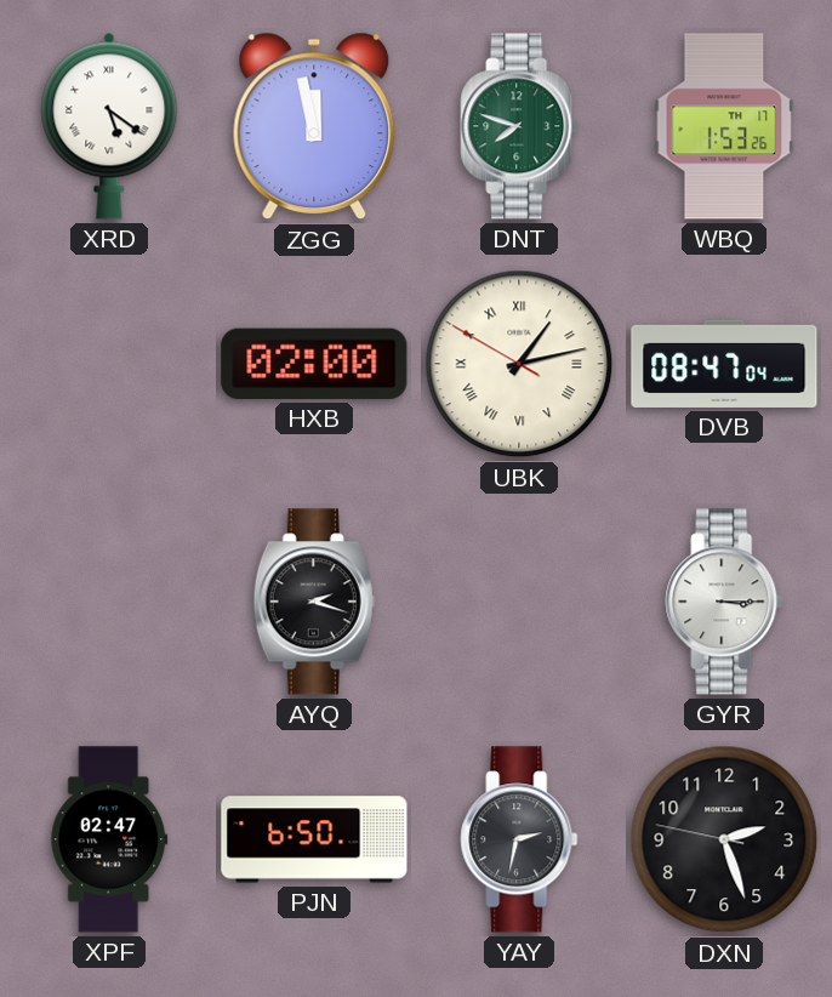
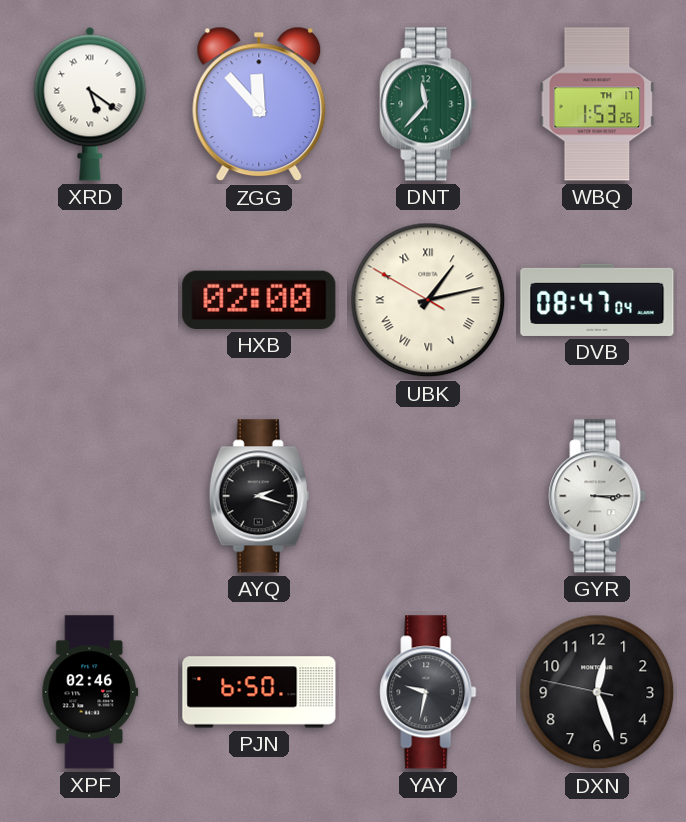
ZGG: 11:58 -> 11:53 (259, 104)
DNT: 7:48 -> 11:37 (428, 104)
XPF: 02:47 -> 02:46 (90, 692)
YAY: 2:32 -> 9:32 (428, 692)
DXN: 2:26 -> 12:26 (597, 692)
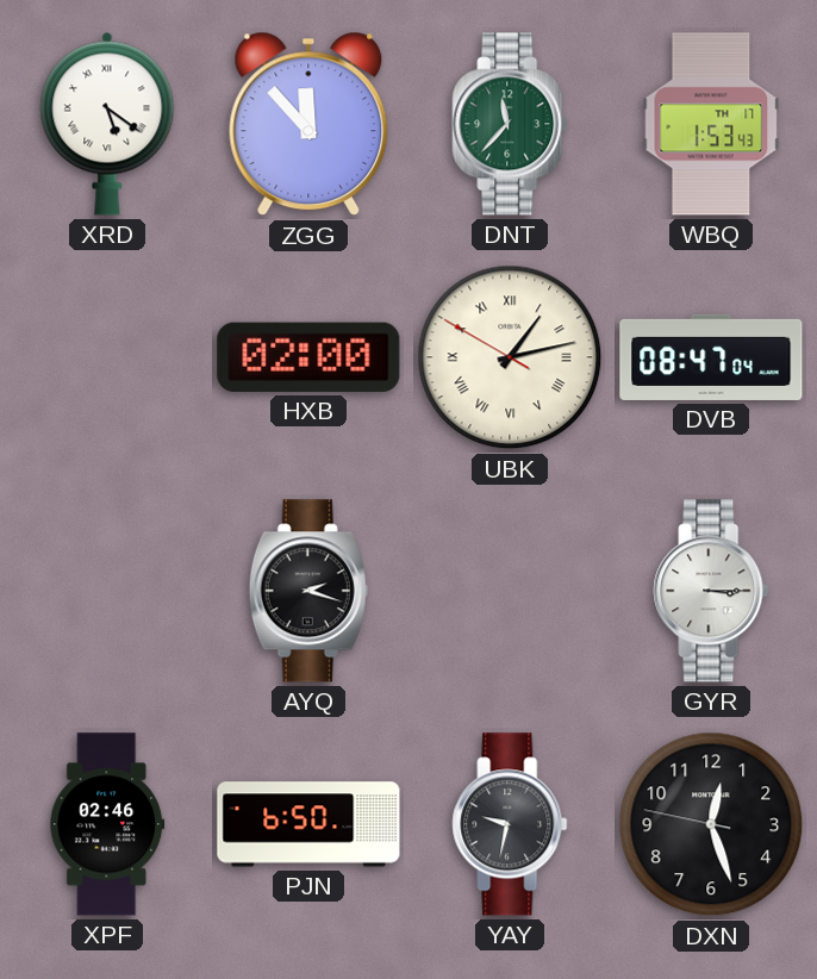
WBQ: 1:53:26 -> 1:53:43 (711, 124)
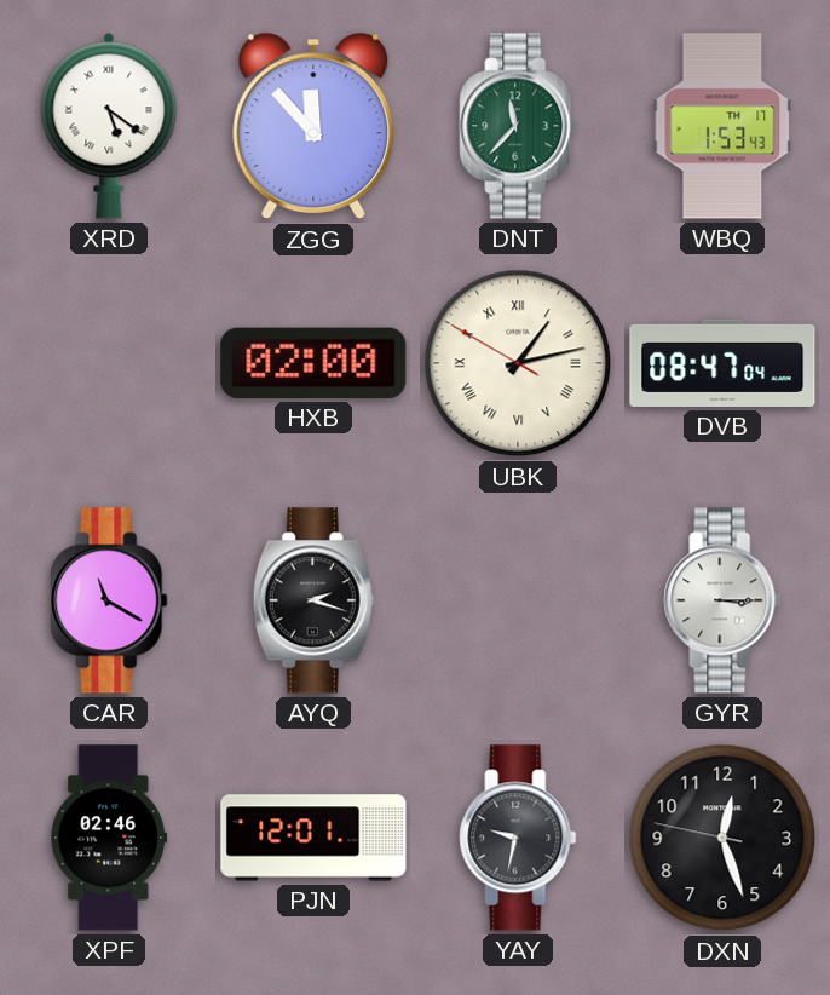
CAR: none -> 11:20 (109, 600)
PJN: 6:50 -> 12:01 (313, 838)
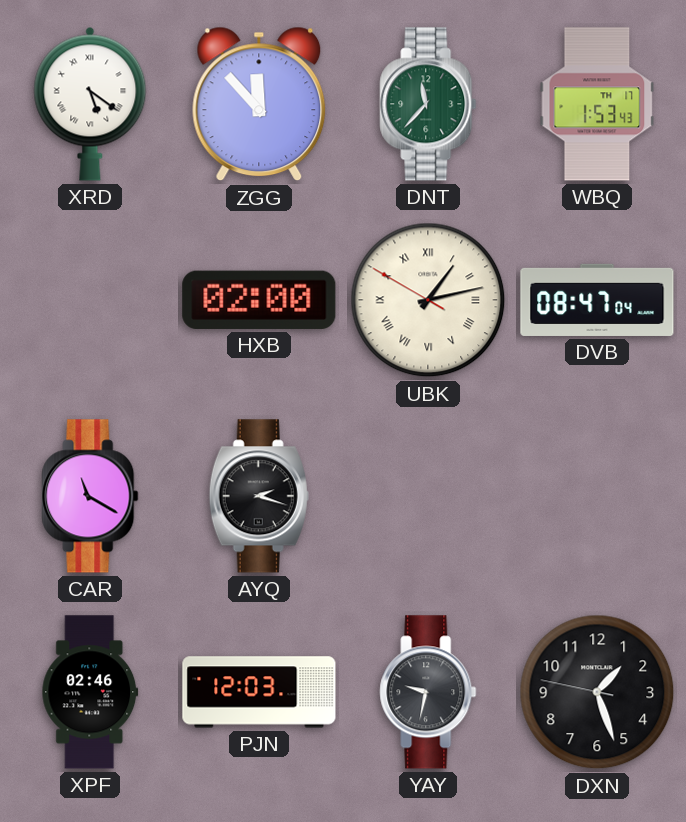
GYR: 3:15 -> none (722, 600)
PJN: 12:01 -> 12:03 (259, 692)
DXN: 12:26 -> 1:26 (597, 692)
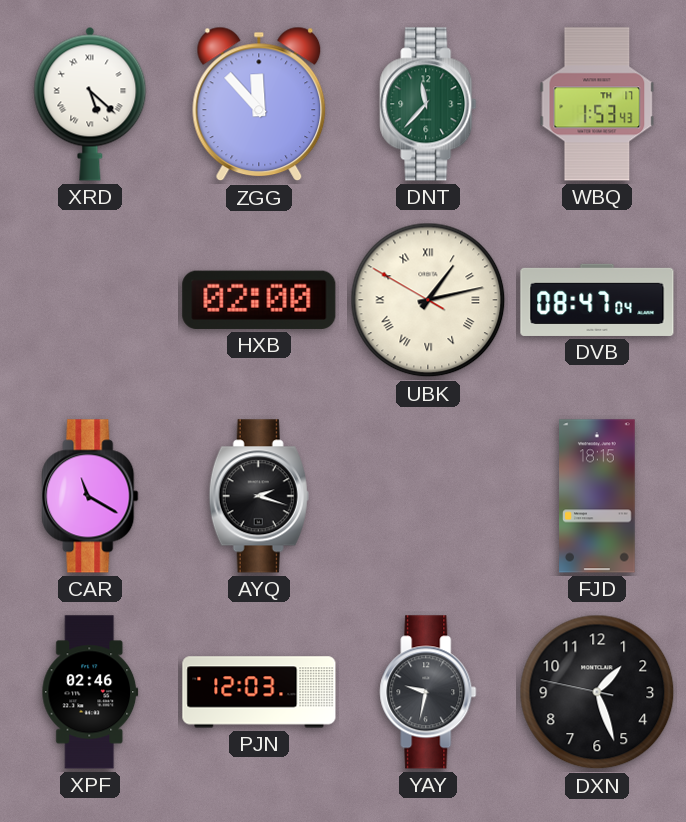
XRD: 5:21 -> 5:22 (90, 104)
FJD: none -> 18:15 (597, 496)
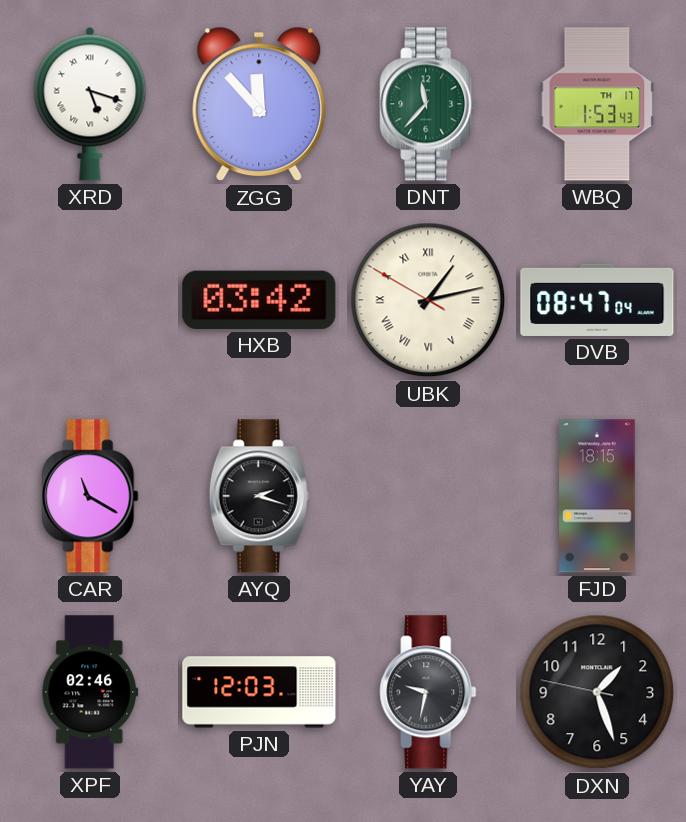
XRD: 5:22 -> 5:18 (90, 104)
HXB: 02:00 -> 03:42 (259, 300)
